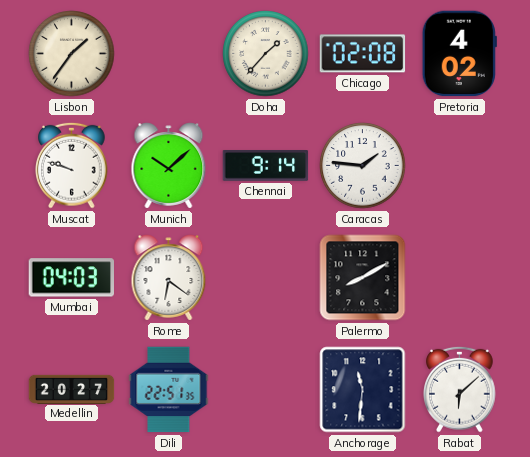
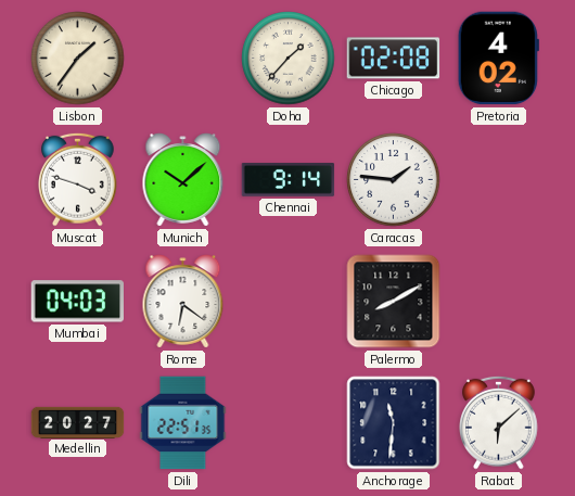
Muscat: 9:48 -> 3:48 (78, 179)
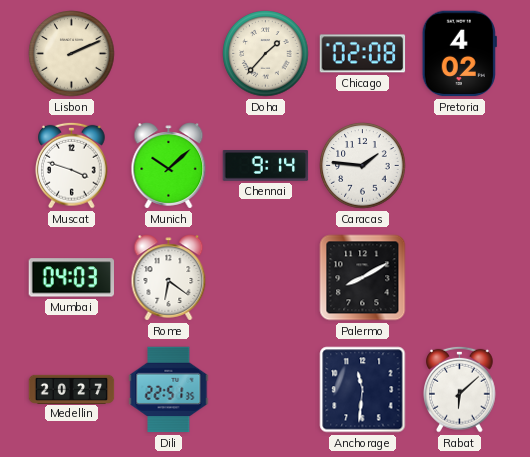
Lisbon: 1:36 -> 2:11 (72, 54)
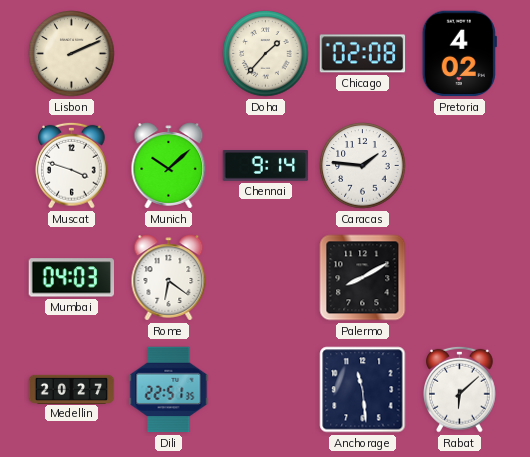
Anchorage: 11:31 -> 11:29 (363, 390)
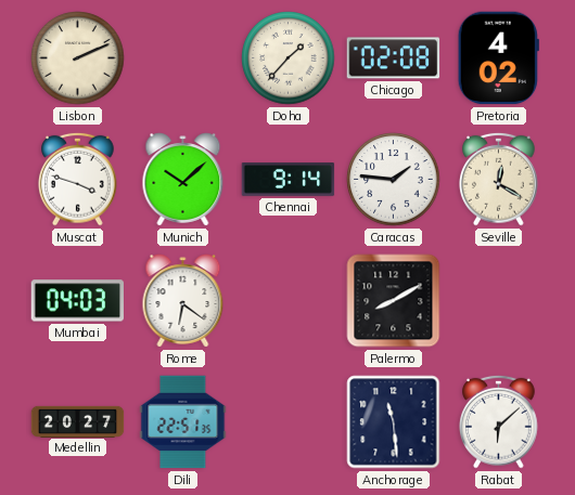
Seville: none -> 12:20 (499, 179)
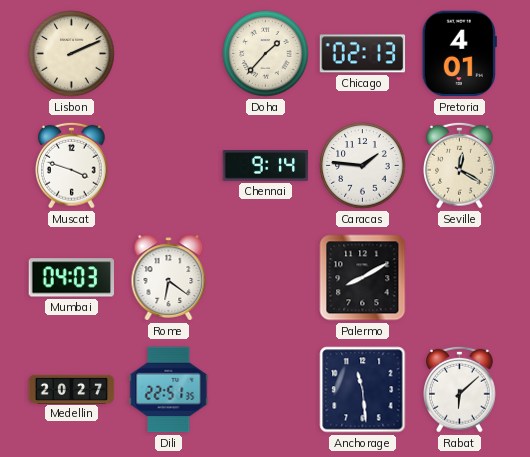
Chicago: 02:08 -> 02:13 (363, 54)
Pretoria: 4:02 -> 4:01 (459, 54)
Munich: 10:08 -> none (183, 180)
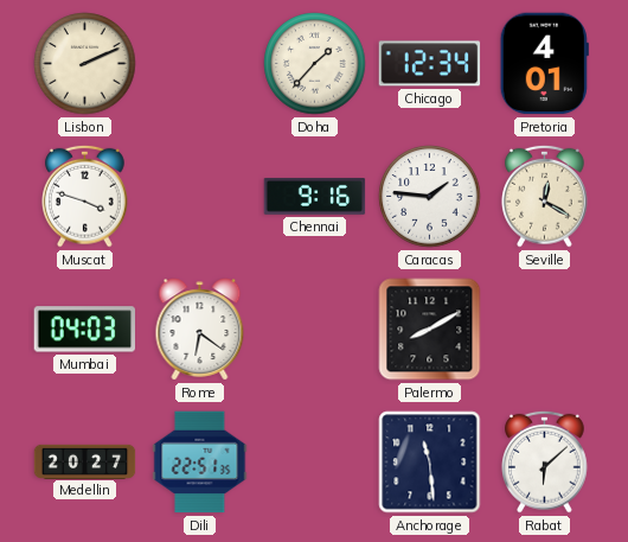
Chicago: 02:13 -> 12:34 (430, 64)
Chennai: 9:14 -> 9:16 (315, 197)
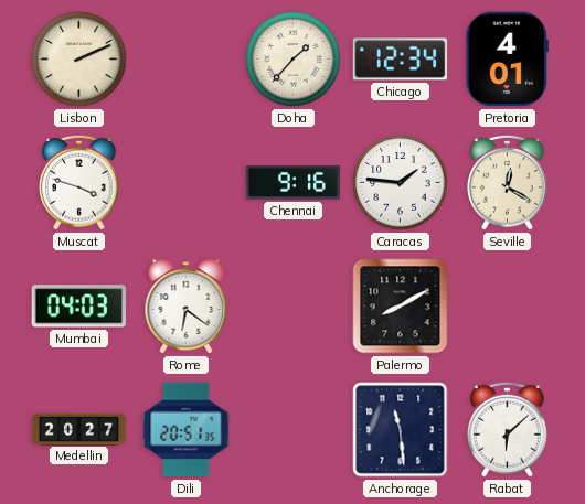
Dili: 22:51 -> 20:51 (187, 430)
